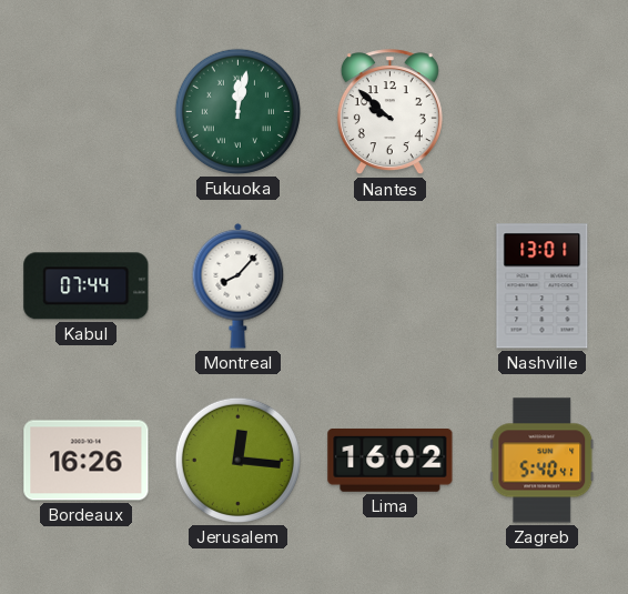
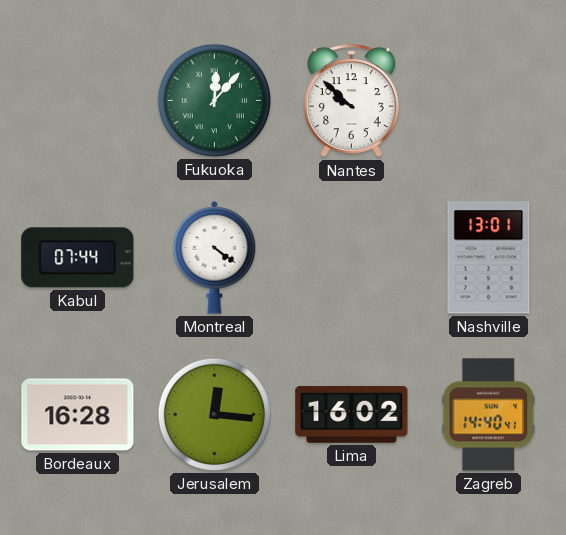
Fukuoka: 12:02 -> 12:07 (214, 100)
Montreal: 8:07 -> 4:21 (215, 257)
Bordeaux: 16:26 -> 16:28 (78, 415)
Zagreb: 5:40 -> 14:40 (489, 415)
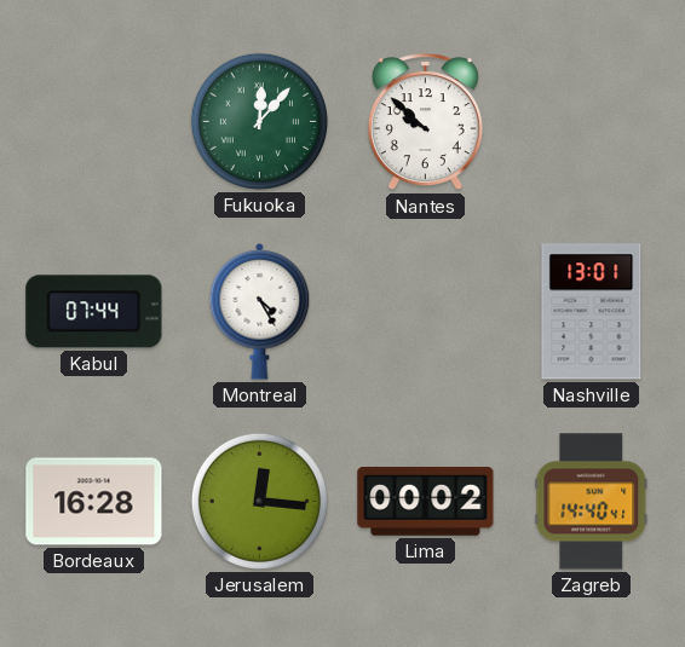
Montreal: 4:21 -> 4:25 (260, 311)
Lima: 16:02 -> 00:02 (426, 501)
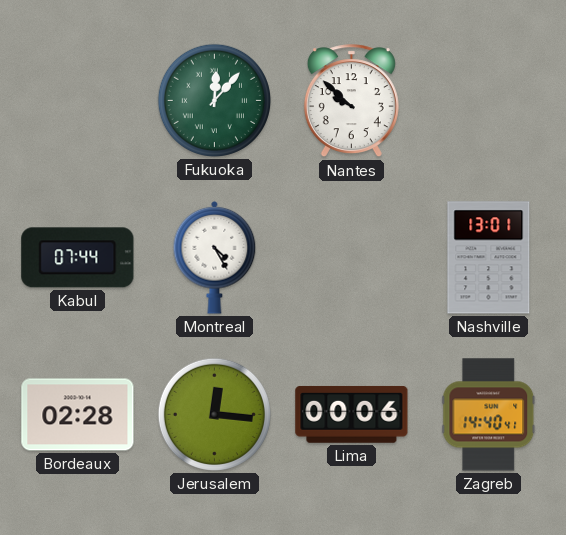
Bordeaux: 16:28 -> 02:28 (78, 415)
Lima: 00:02 -> 00:06 (352, 414)
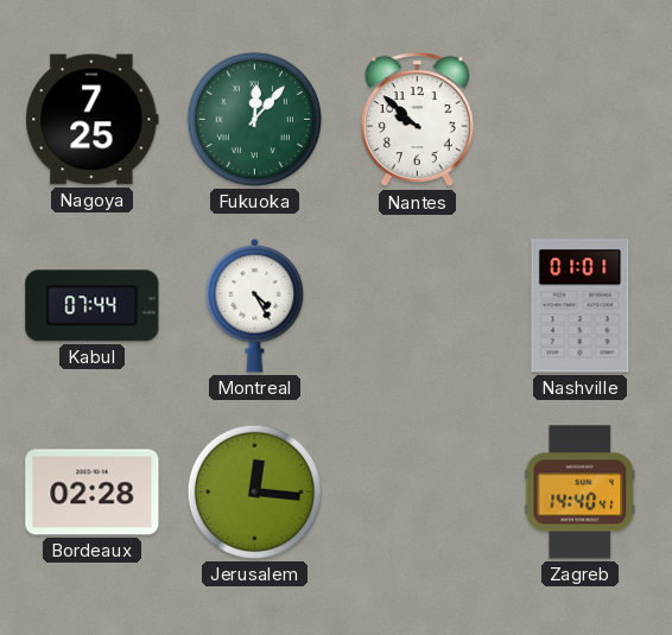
Nagoya: none -> 7:25 (93, 120)
Nashville: 13:01 -> 01:01 (581, 306)
Lima: 00:06 -> none (352, 414)
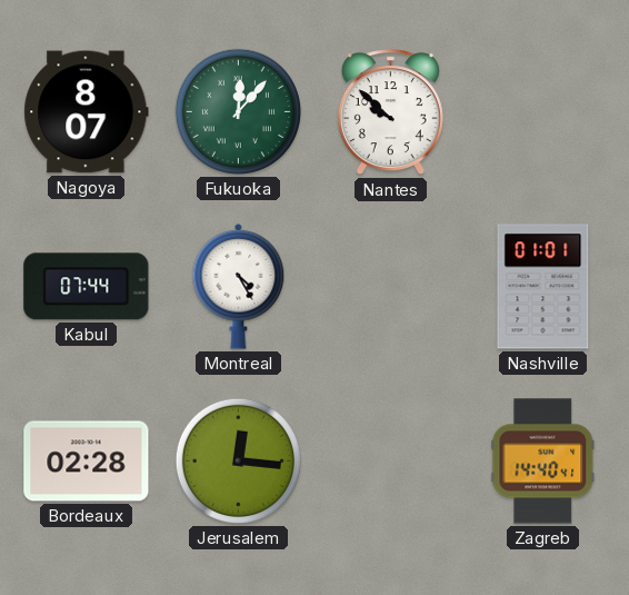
Nagoya: 7:25 -> 8:07 (87, 112)
